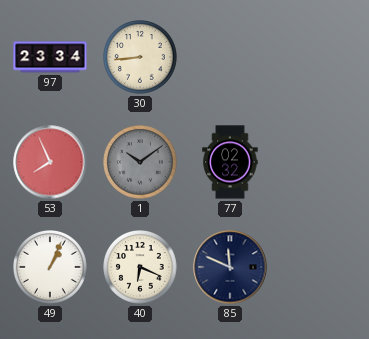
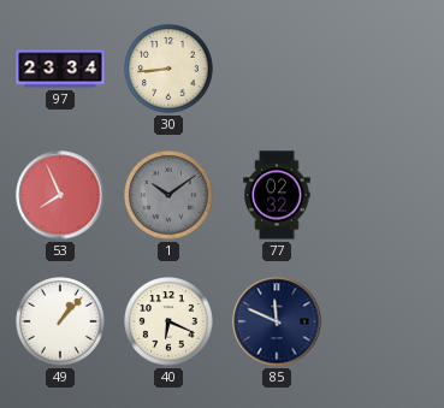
49: 1:04 -> 1:07 (61, 323)
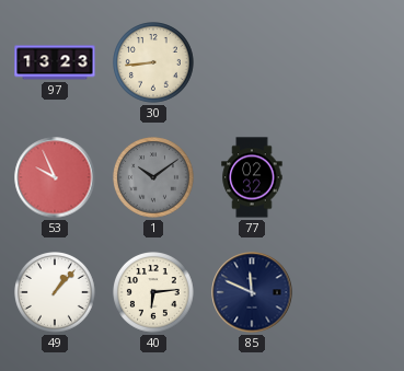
97: 23:34 -> 13:23 (55, 62)
53: 7:56 -> 9:56 (55, 177)
40: 6:19 -> 6:14 (154, 293)
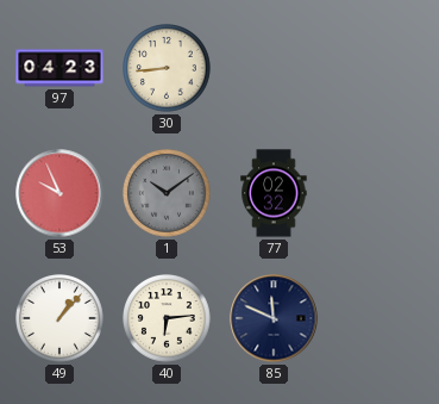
97: 13:23 -> 04:23 (59, 68)
